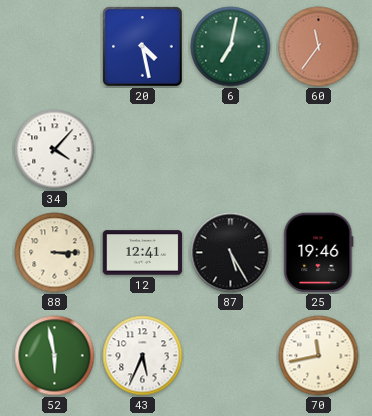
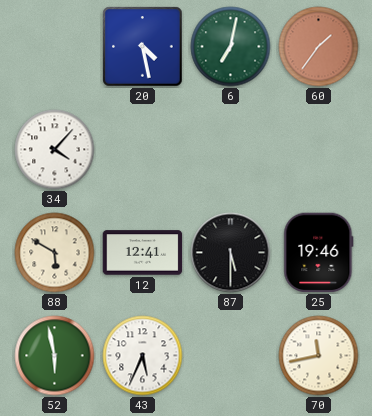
60: 11:36 -> 1:36 (319, 47)
88: 3:15 -> 5:50 (55, 253)
87: 5:25 -> 5:30 (231, 253)
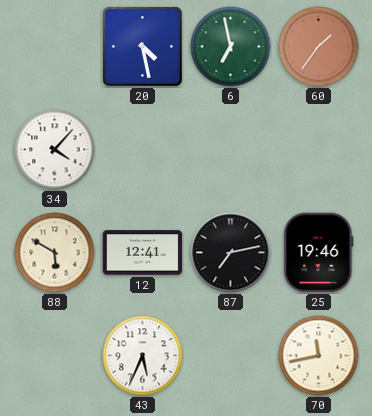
6: 7:02 -> 6:58 (231, 47)
87: 5:30 -> 7:13 (231, 253)
52: 5:58 -> none (55, 356)
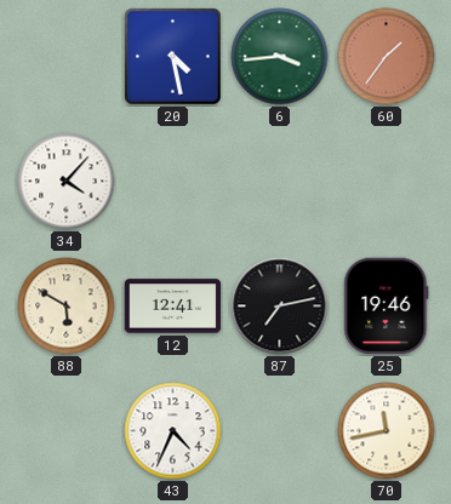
6: 6:58 -> 3:44 (280, 57)
43: 5:34 -> 4:34 (173, 431)
